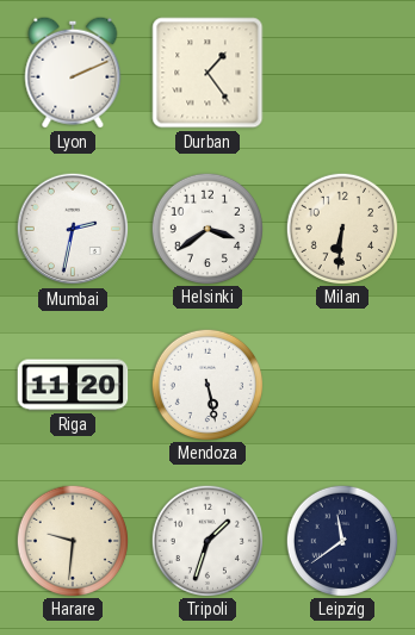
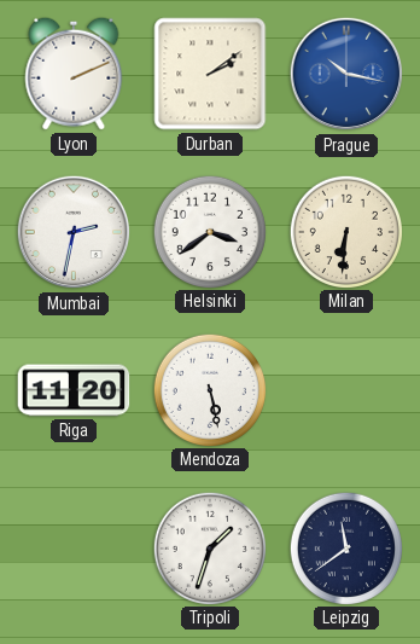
Durban: 1:24 -> 2:09 (210, 74)
Prague: none -> 10:17 (346, 74)
Harare: 9:31 -> none (72, 540)
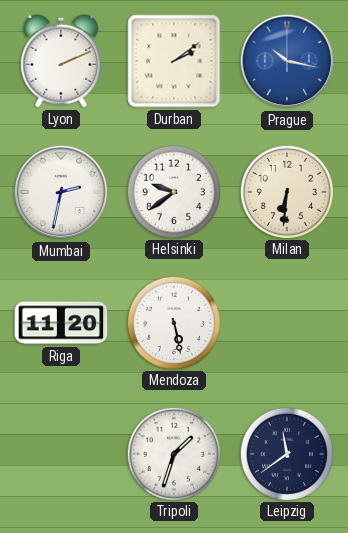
Helsinki: 3:39 -> 9:39 (173, 191)
